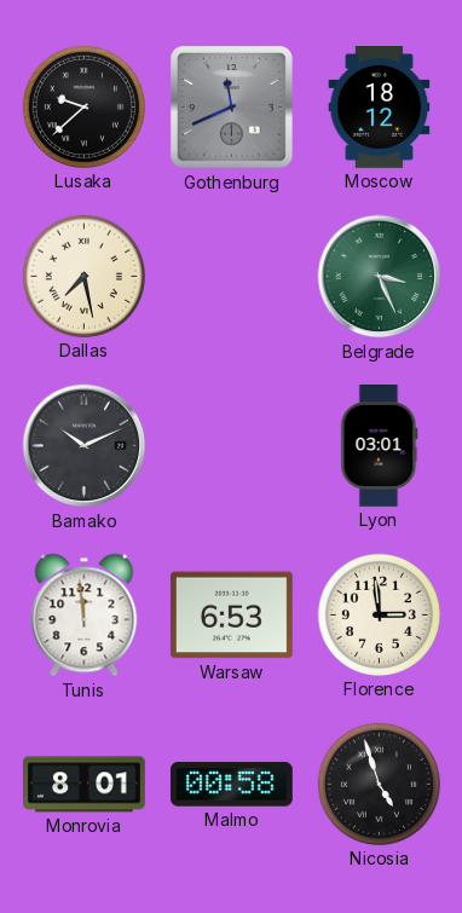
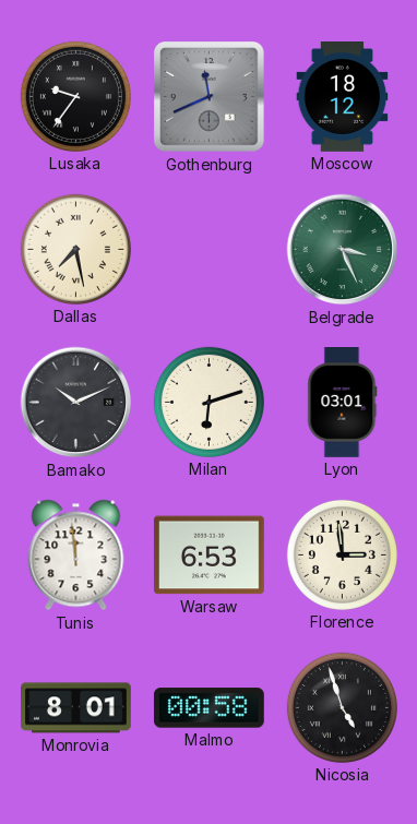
Lusaka: 9:38 -> 9:36 (75, 96)
Milan: none -> 6:12 (208, 402)
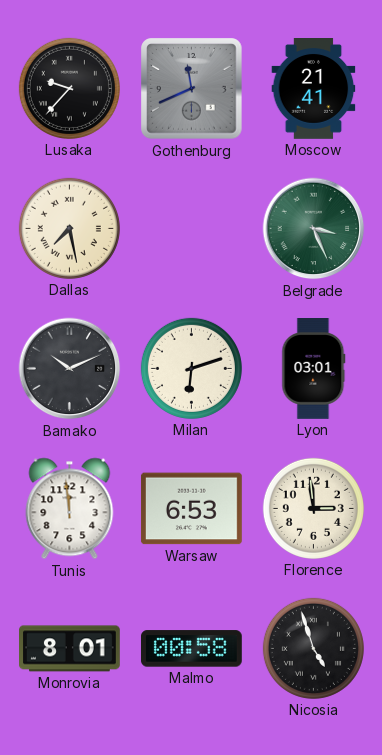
Lusaka: 9:36 -> 9:37 (69, 88)
Moscow: 18:12 -> 21:41 (314, 89)
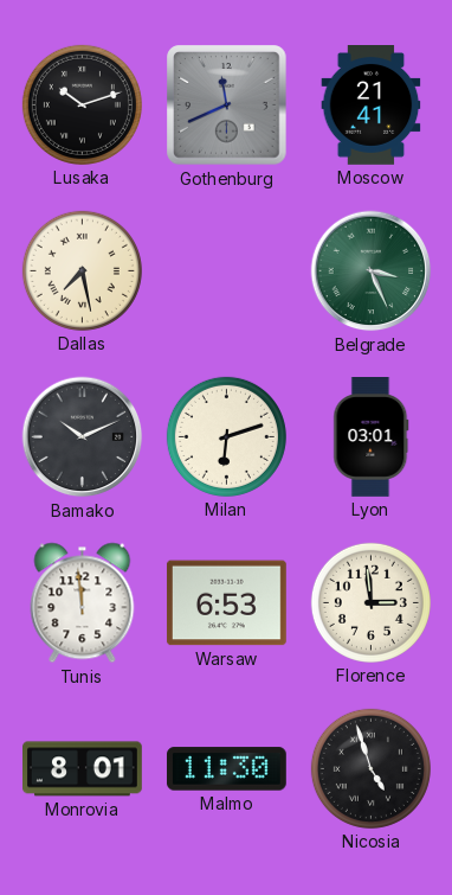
Lusaka: 9:37 -> 10:12 (82, 104)
Malmo: 00:58 -> 11:30 (226, 769)
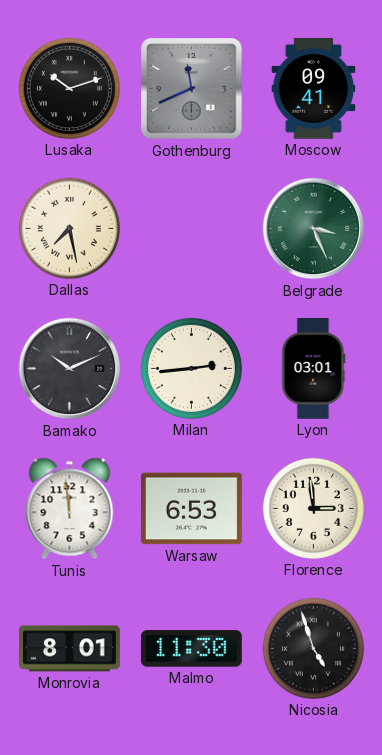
Moscow: 21:41 -> 09:41 (314, 89)
Milan: 6:12 -> 2:44 (191, 368)
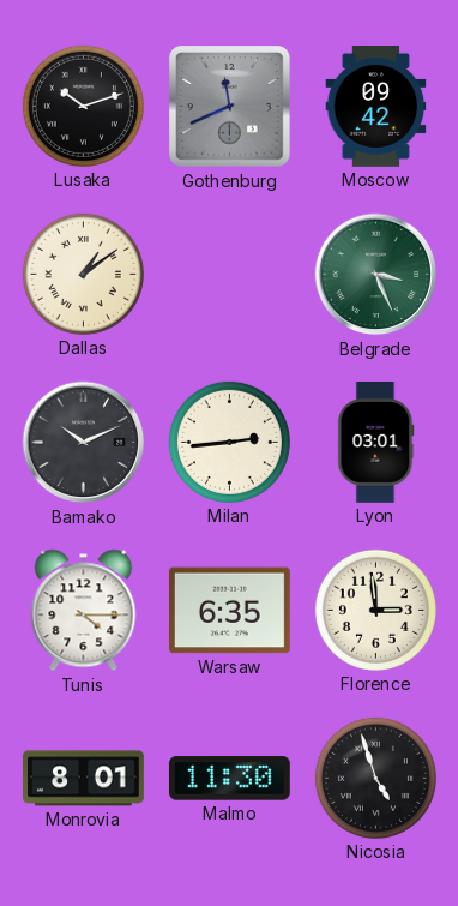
Moscow: 09:41 -> 09:42 (376, 107)
Dallas: 7:28 -> 1:09 (83, 274)
Tunis: 11:59 -> 4:15 (84, 611)
Warsaw: 6:53 -> 6:35 (229, 611)
